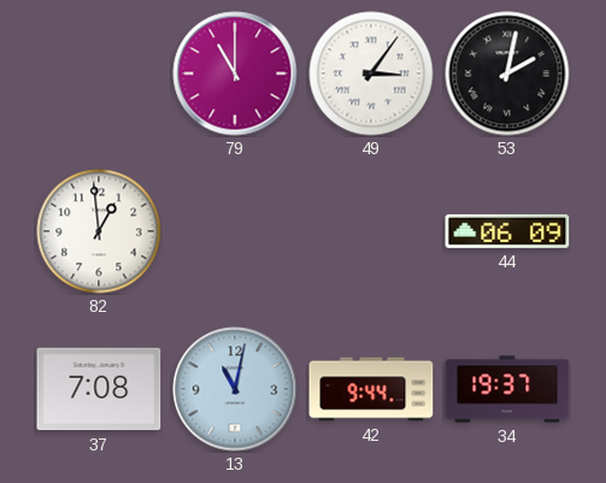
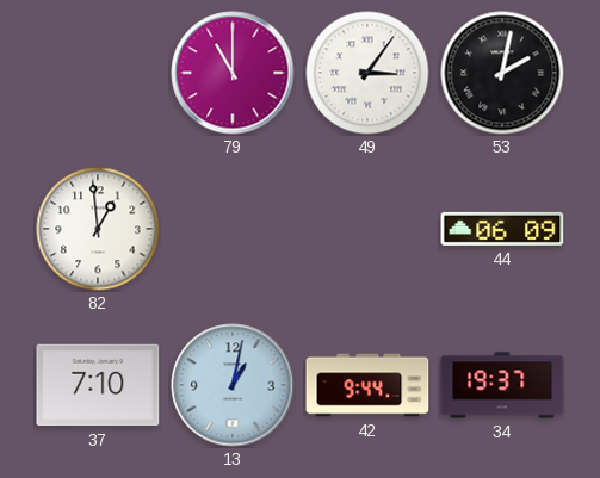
37: 7:08 -> 7:10 (98, 385)
13: 11:02 -> 1:02 (233, 385)
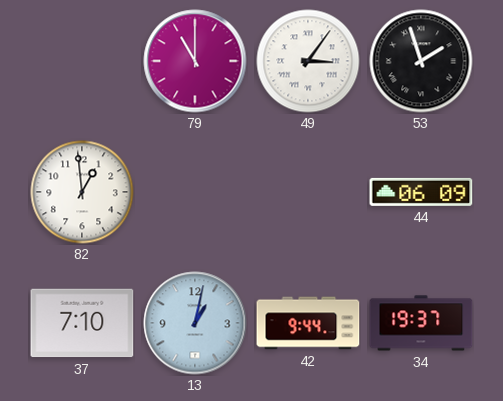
53: 2:02 -> 1:57 (421, 61)
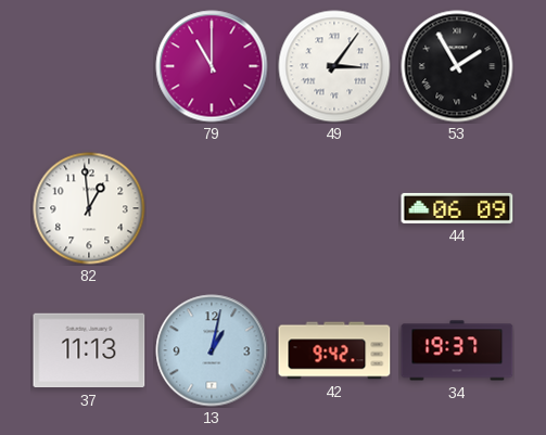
53: 1:57 -> 1:55 (457, 66)
37: 7:10 -> 11:13 (89, 350)
42: 9:44 -> 9:42 (334, 350)
